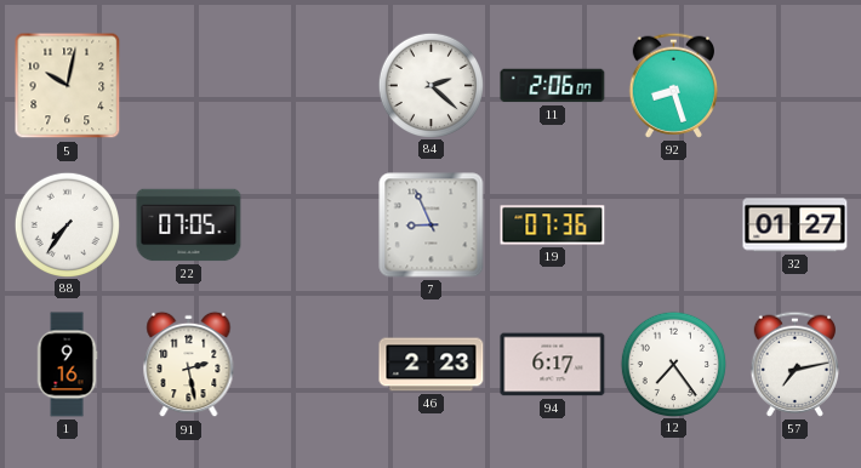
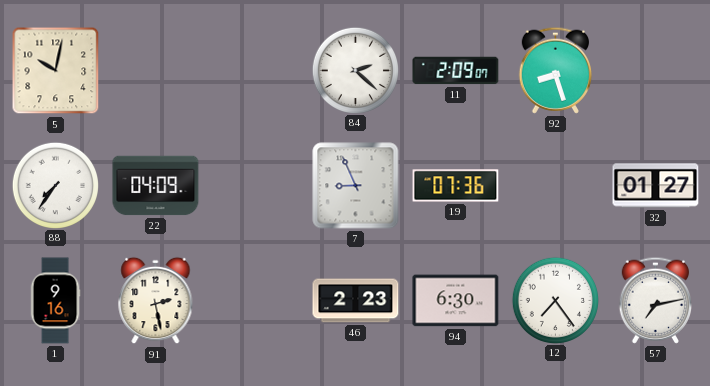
11: 2:06 -> 2:09 (456, 71)
22: 07:05 -> 04:09 (156, 186)
94: 6:17 -> 6:30 (456, 301)
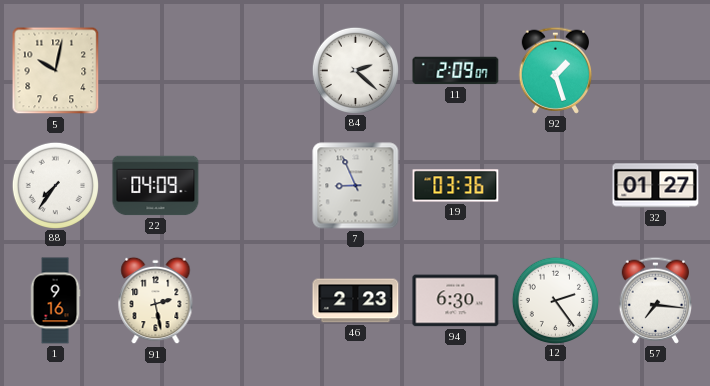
92: 8:27 -> 1:27 (555, 70)
19: 07:36 -> 03:36 (456, 186)
12: 7:24 -> 2:24 (555, 300)
57: 7:13 -> 7:16 (655, 300)
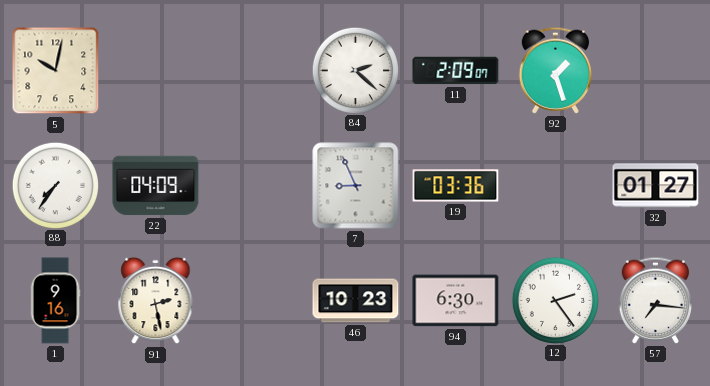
46: 2:23 -> 10:23 (356, 301)
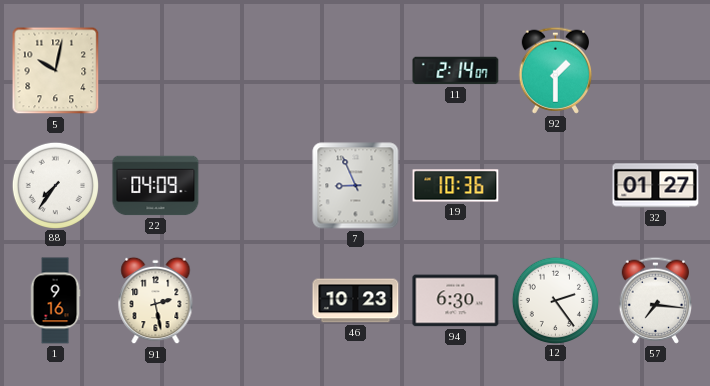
84: 2:22 -> none (355, 70)
11: 2:09 -> 2:14 (456, 71)
92: 1:27 -> 1:30 (555, 70)
19: 03:36 -> 10:36 (456, 186)
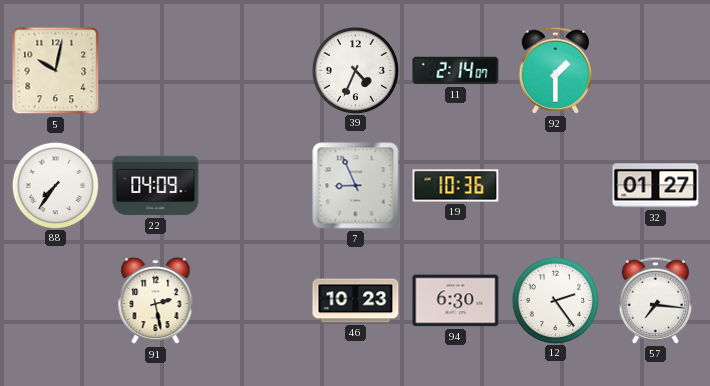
39: none -> 4:34 (355, 70)
1: 9:16 -> none (55, 301)
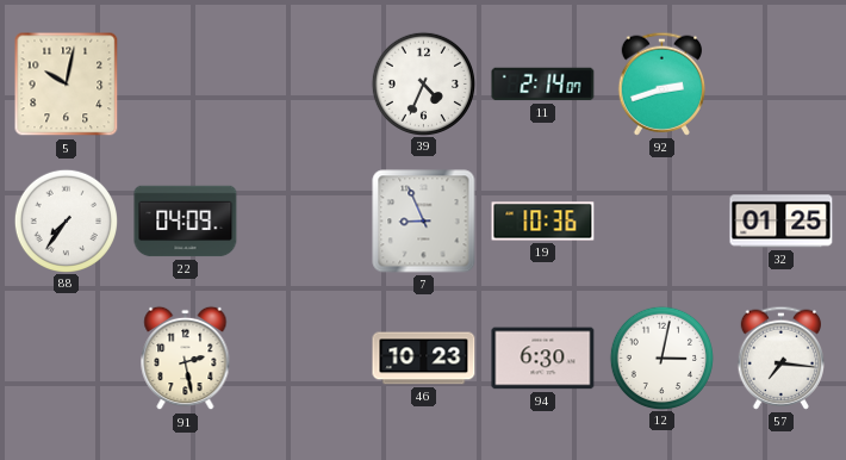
92: 1:30 -> 2:42 (661, 83)
32: 01:27 -> 01:25 (782, 222)
12: 2:24 -> 3:02 (661, 358)
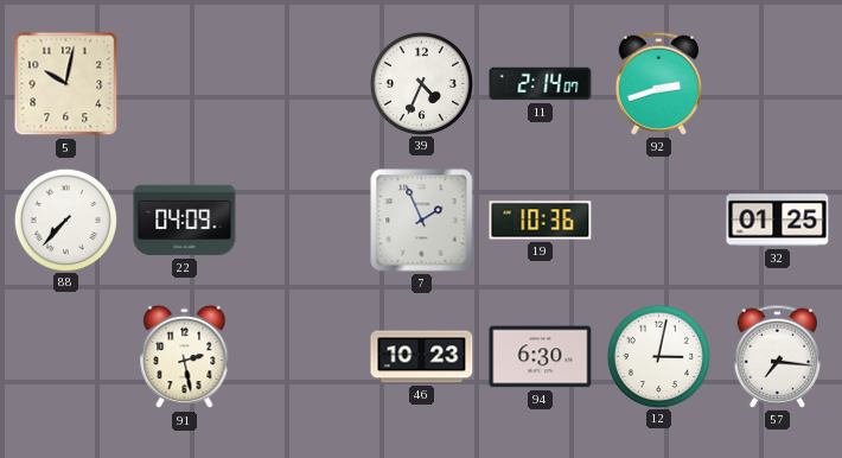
88: 7:36 -> 7:37 (65, 220)
7: 8:56 -> 1:56 (422, 221)
